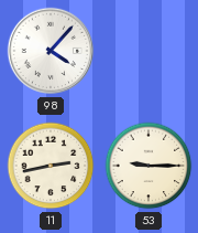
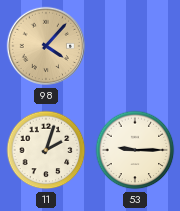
98 dial: white -> champagne (46, 46)
11: 2:43 -> 2:03 (46, 150)
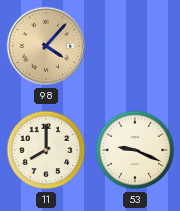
11: 2:03 -> 8:00 (46, 150)
53: 9:15 -> 9:19 (135, 150)
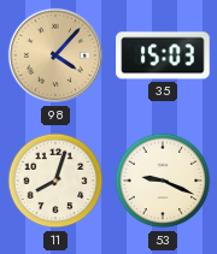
35: none -> 15:03 (163, 55)
11: 8:00 -> 8:03 (55, 181)
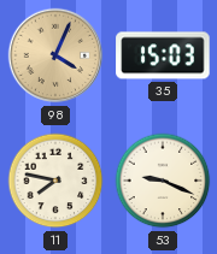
98: 4:07 -> 4:04 (55, 55)
11: 8:03 -> 7:47 (55, 181)
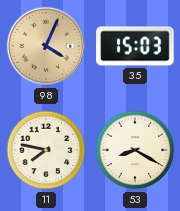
53: 9:19 -> 8:20 (135, 150)
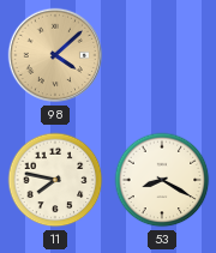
98: 4:04 -> 4:08 (55, 55)
35: 15:03 -> none (135, 46)
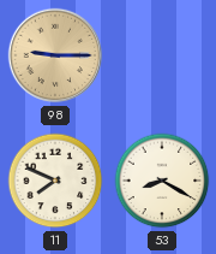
98: 4:08 -> 9:15 (55, 55)
11: 7:47 -> 7:49 (55, 181)
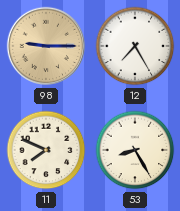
12: none -> 7:25 (135, 46)
53: 8:20 -> 8:25 (135, 150)
